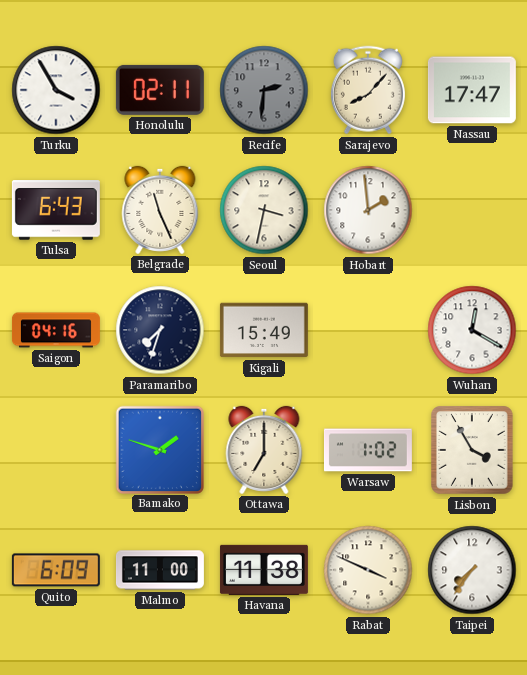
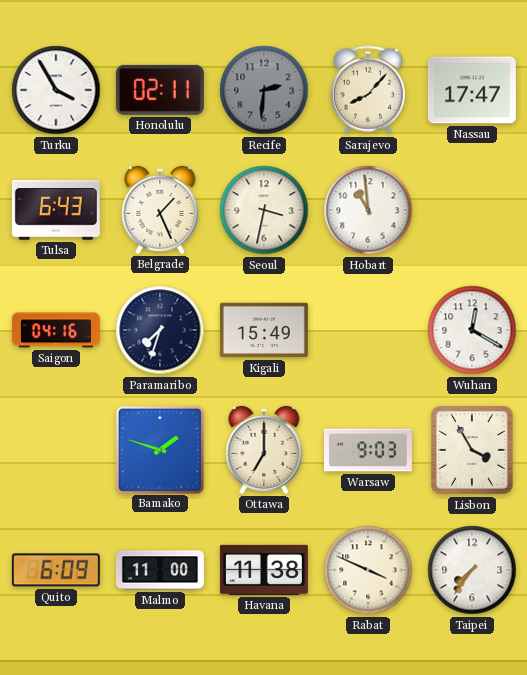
Belgrade: 11:26 -> 1:26 (160, 210)
Hobart: 1:59 -> 10:59 (368, 210)
Warsaw: 1:02 -> 9:03 (368, 450)
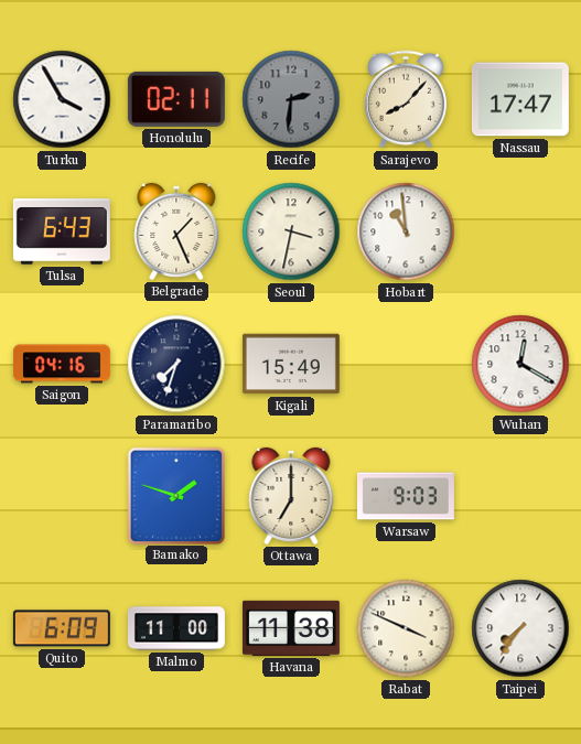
Lisbon: 3:55 -> none (472, 450)
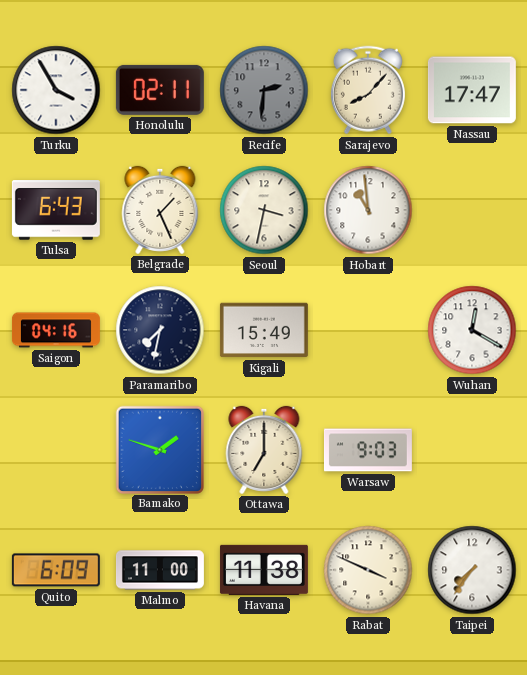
Paramaribo: 7:33 -> 7:32 (160, 330)
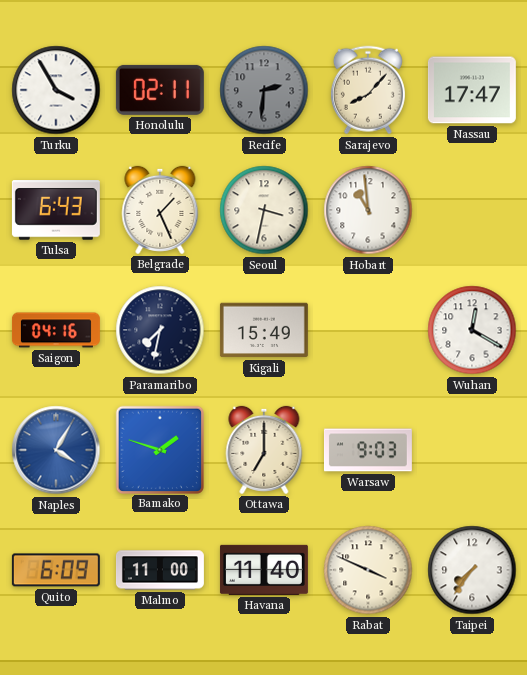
Naples: none -> 4:05 (56, 450)
Havana: 11:38 -> 11:40 (264, 570)
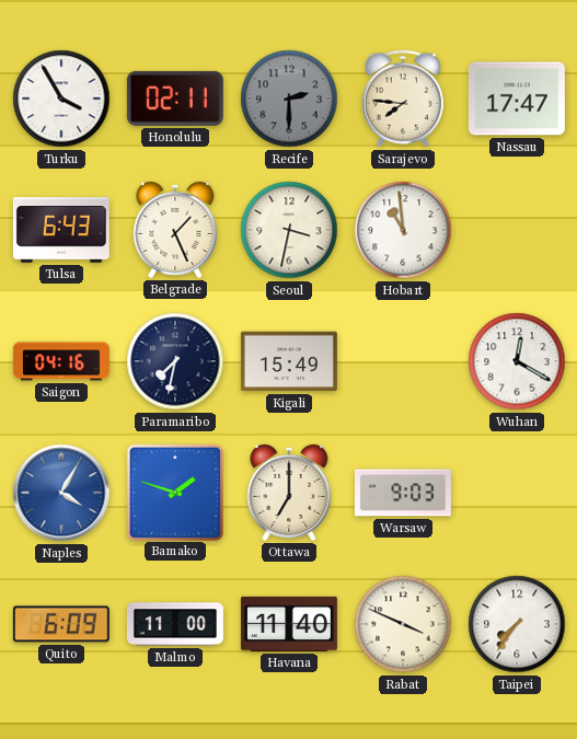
Recife: 2:31 -> 2:30 (289, 99)
Sarajevo: 8:07 -> 7:46 (403, 99)
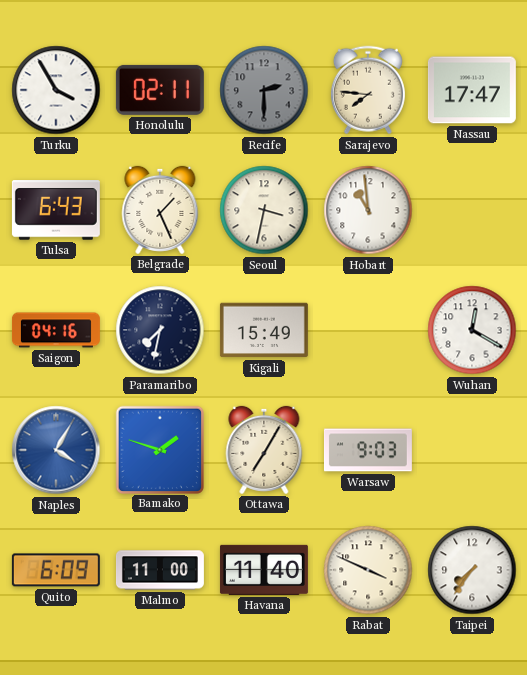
Ottawa: 7:00 -> 7:05 (264, 450)
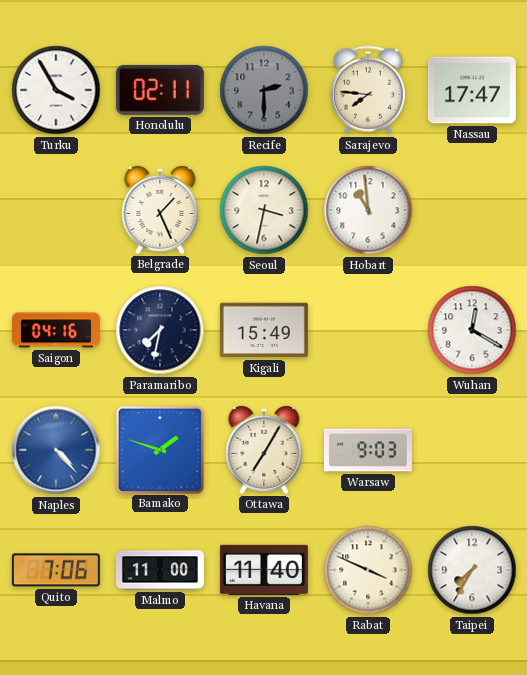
Tulsa: 6:43 -> none (56, 210)
Naples: 4:05 -> 4:23 (56, 450)
Quito: 6:09 -> 7:06 (56, 570)
Taipei: 7:36 -> 7:35 (472, 570)
